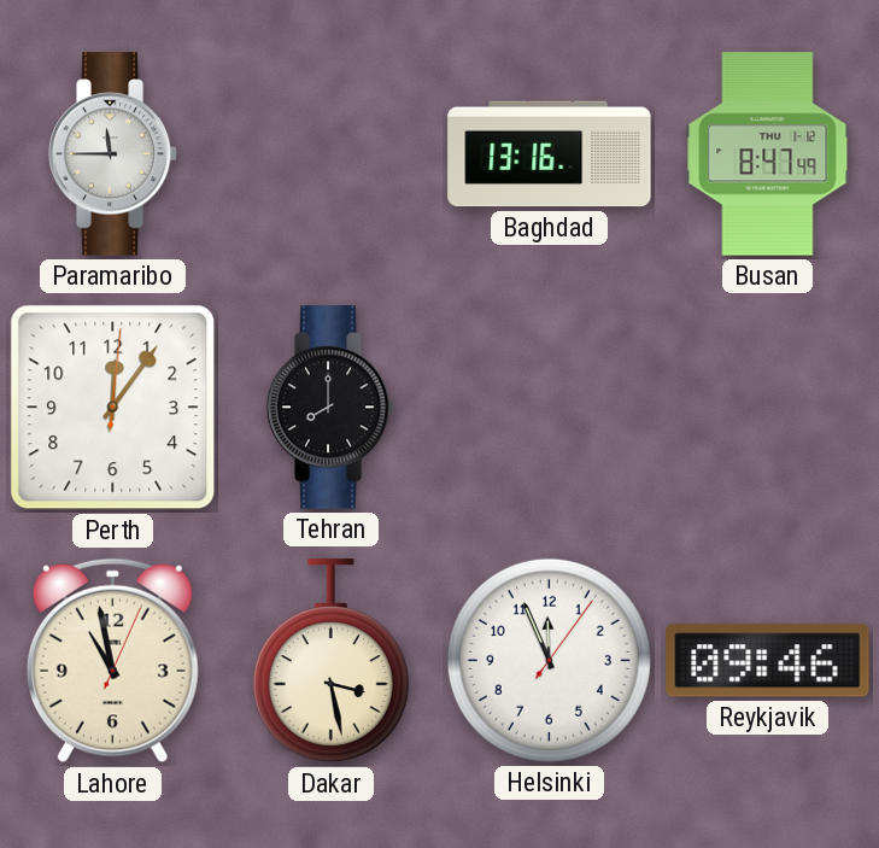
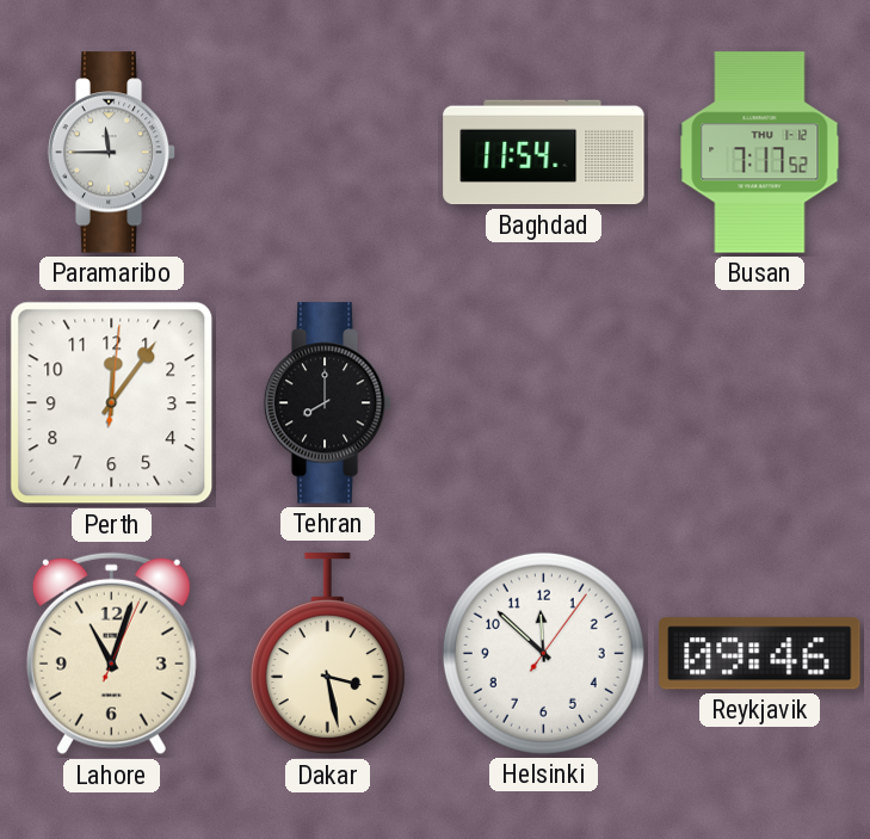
Baghdad: 13:16 -> 11:54 (544, 153)
Busan: 8:47 -> 7:17 (760, 153)
Lahore: 10:58 -> 11:03 (111, 654)
Helsinki: 11:56 -> 11:52 (543, 653)
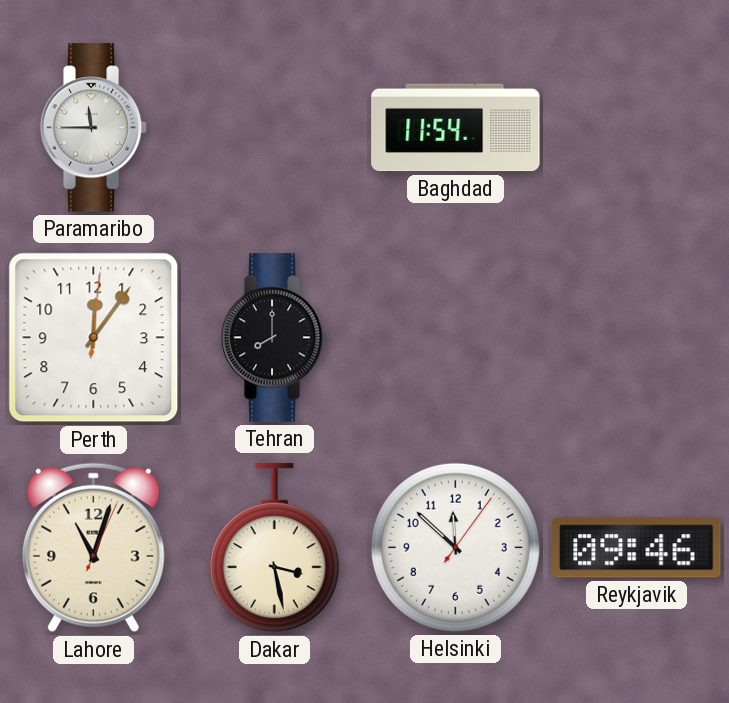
Busan: 7:17 -> none (760, 153)
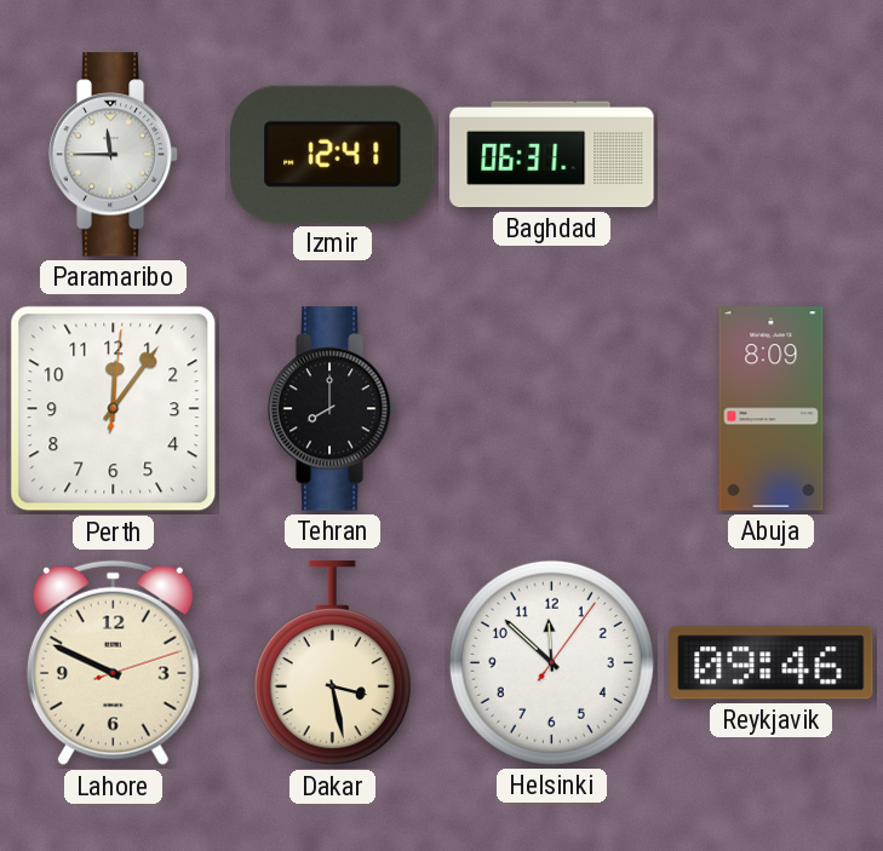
Izmir: none -> 12:41 (333, 154)
Baghdad: 11:54 -> 06:31 (552, 155)
Abuja: none -> 8:09 (772, 409)
Lahore: 11:03 -> 9:49 (113, 663)
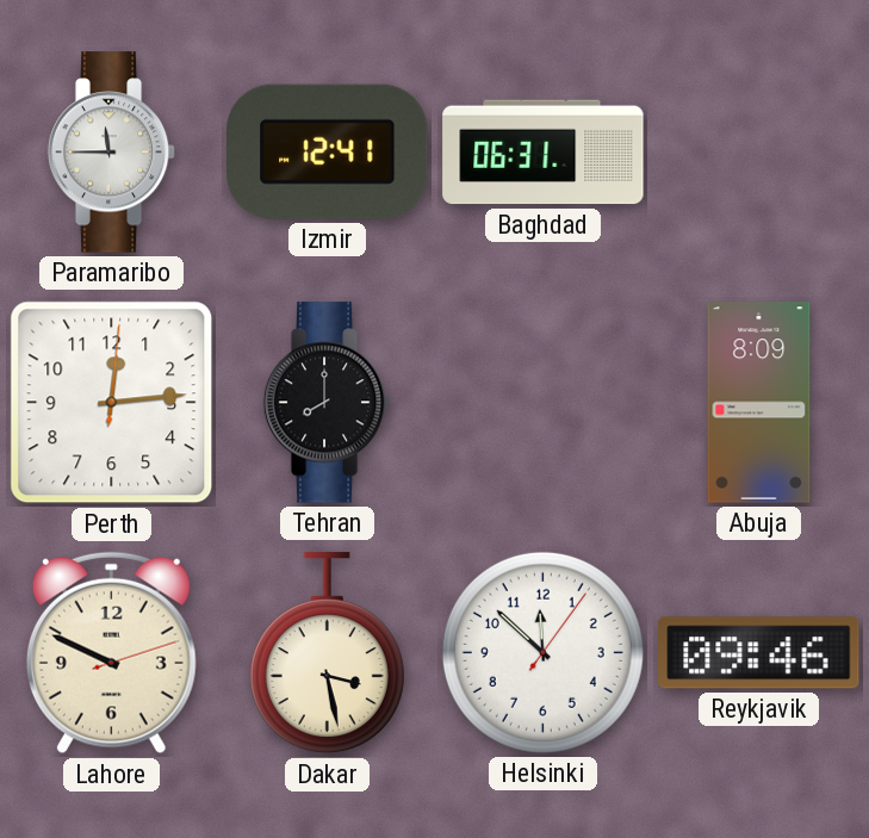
Perth: 12:06 -> 12:14 (112, 403)
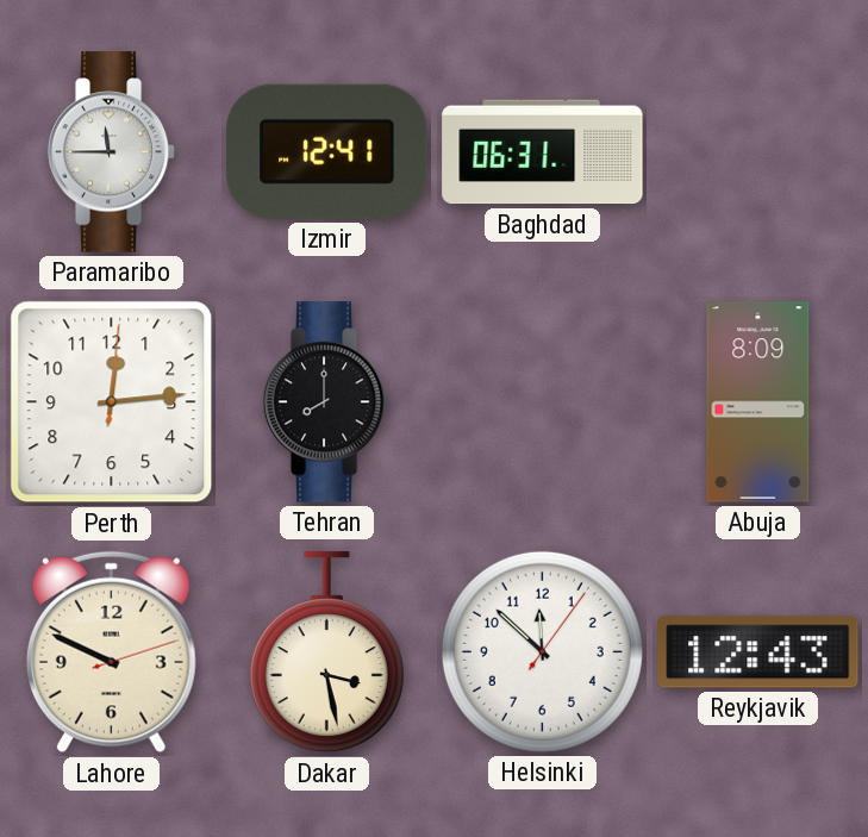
Reykjavik: 09:46 -> 12:43 (758, 652)
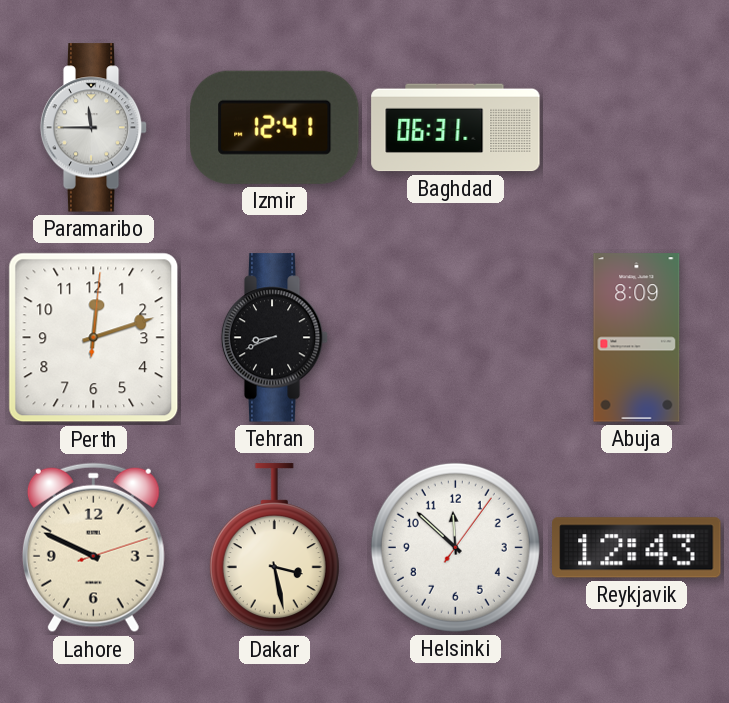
Perth: 12:14 -> 12:12 (94, 338)
Tehran: 8:00 -> 8:41 (275, 338)
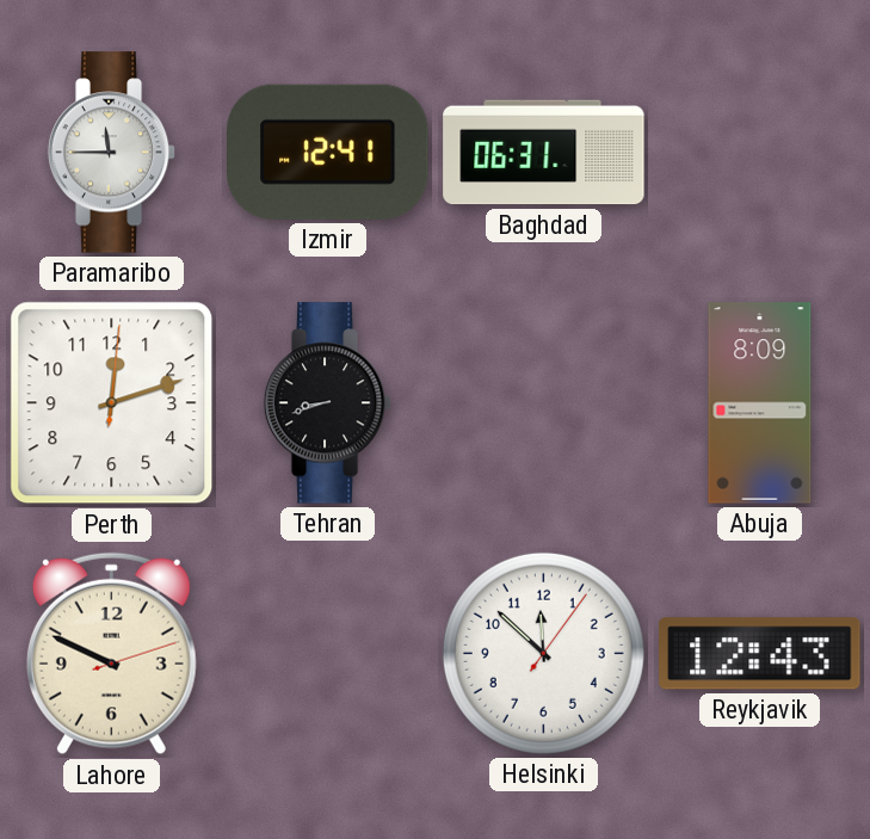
Tehran: 8:41 -> 8:42 (328, 403)
Dakar: 3:28 -> none (274, 548)
